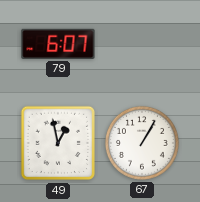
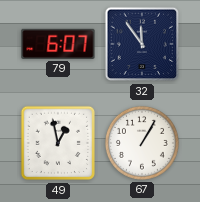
32: none -> 11:54 (142, 44)
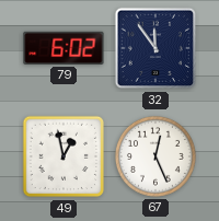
79: 6:07 -> 6:02 (64, 48)
67: 1:05 -> 12:26 (155, 156)
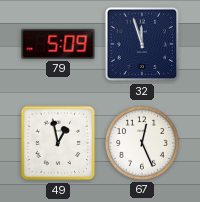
79: 6:02 -> 5:09 (58, 44)
32: 11:54 -> 11:57 (142, 44)
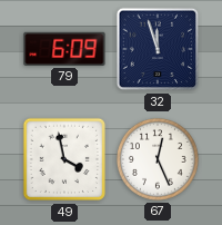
79: 5:09 -> 6:09 (64, 49)
49: 12:58 -> 3:58 (64, 159)
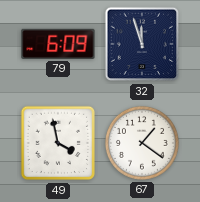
67: 12:26 -> 1:21 (142, 143)
